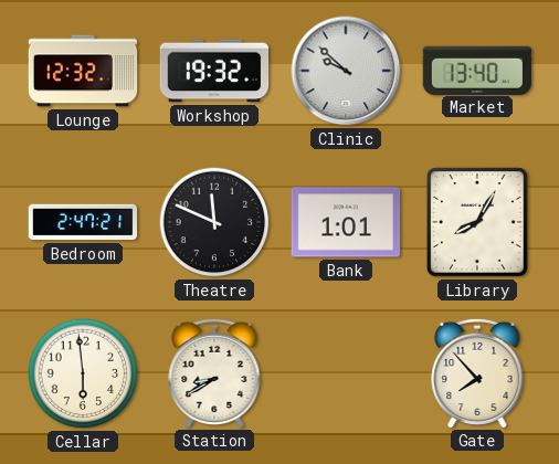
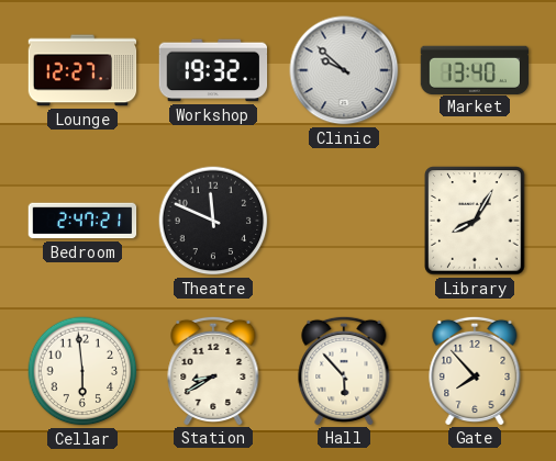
Lounge: 12:32 -> 12:27 (82, 70)
Bank: 1:01 -> none (346, 222)
Hall: none -> 5:53 (344, 370)
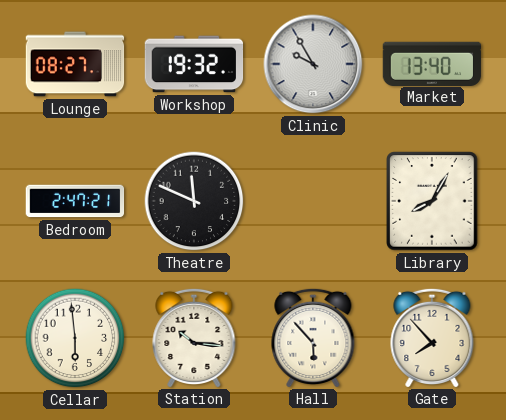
Lounge: 12:27 -> 08:27 (75, 64)
Clinic: 9:52 -> 9:55 (313, 64)
Station: 8:40 -> 10:16 (194, 337)
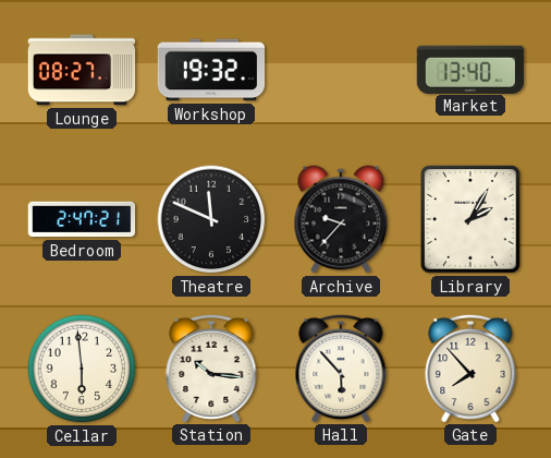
Clinic: 9:55 -> none (313, 64)
Archive: none -> 9:37 (341, 219)
Library: 8:05 -> 2:05 (470, 219)
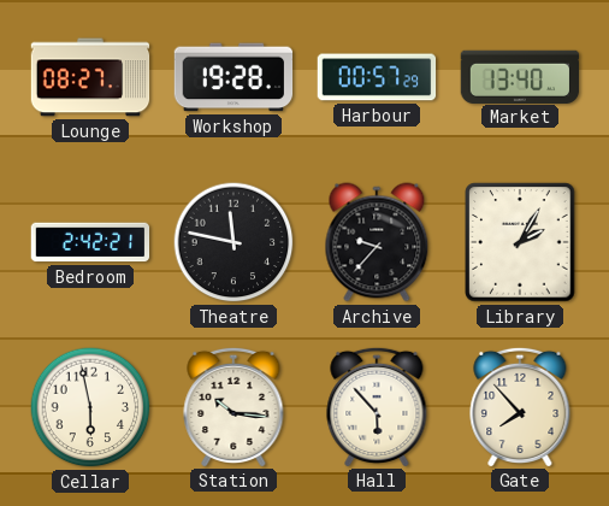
Workshop: 19:32 -> 19:28 (233, 77)
Harbour: none -> 00:57 (377, 77)
Bedroom: 2:47 -> 2:42 (90, 242)
Theatre: 11:49 -> 11:47 (233, 242)
Cellar: 5:59 -> 5:58 (90, 407)
